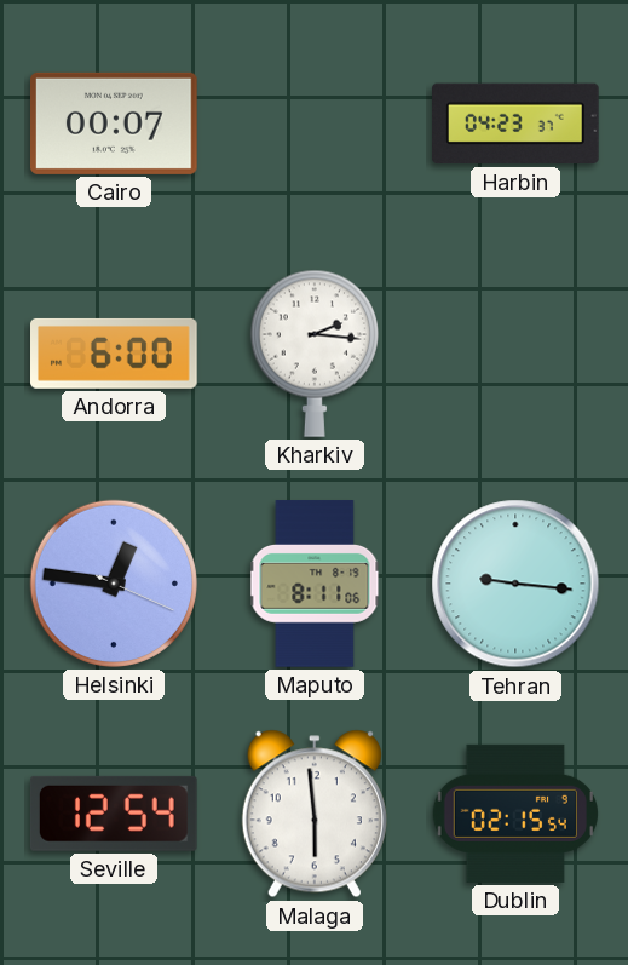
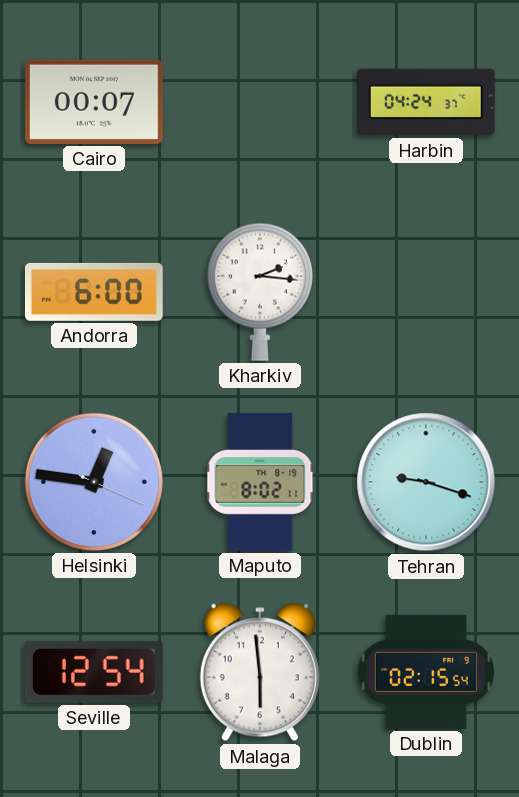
Harbin: 04:23 -> 04:24 (427, 102)
Maputo: 8:11 -> 8:02 (260, 482)
Tehran: 9:16 -> 9:18 (426, 482)
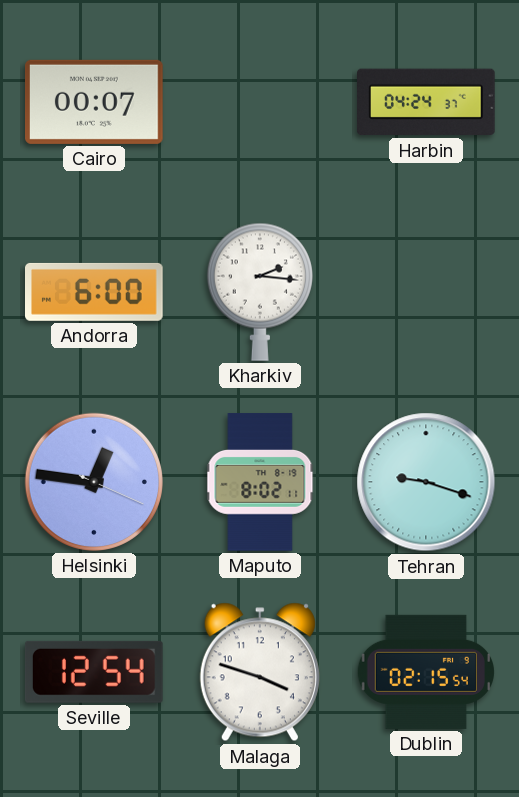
Malaga: 5:59 -> 3:48 (260, 672)
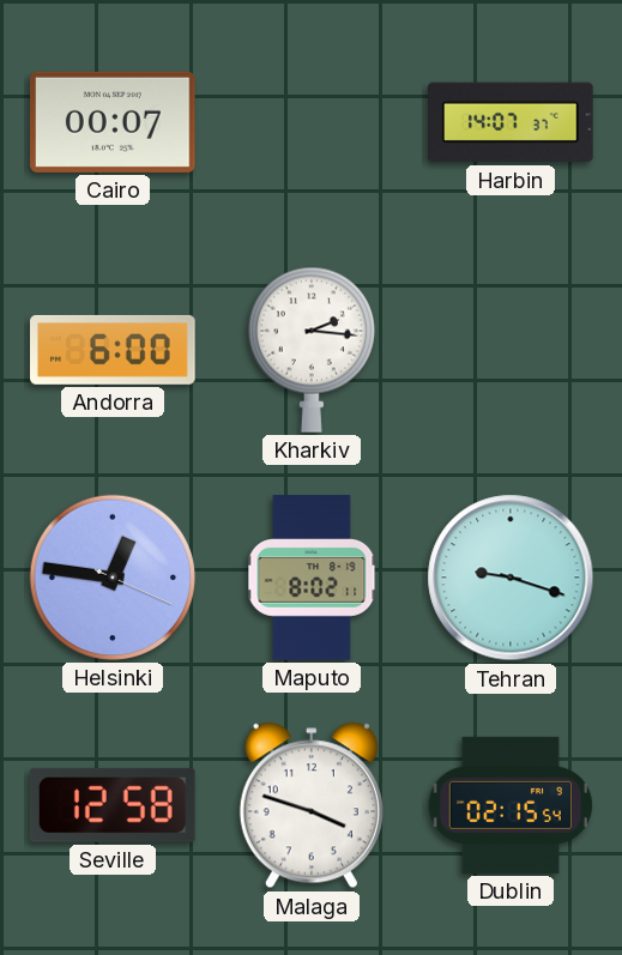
Harbin: 04:24 -> 14:07 (512, 122)
Seville: 12:54 -> 12:58 (113, 805)
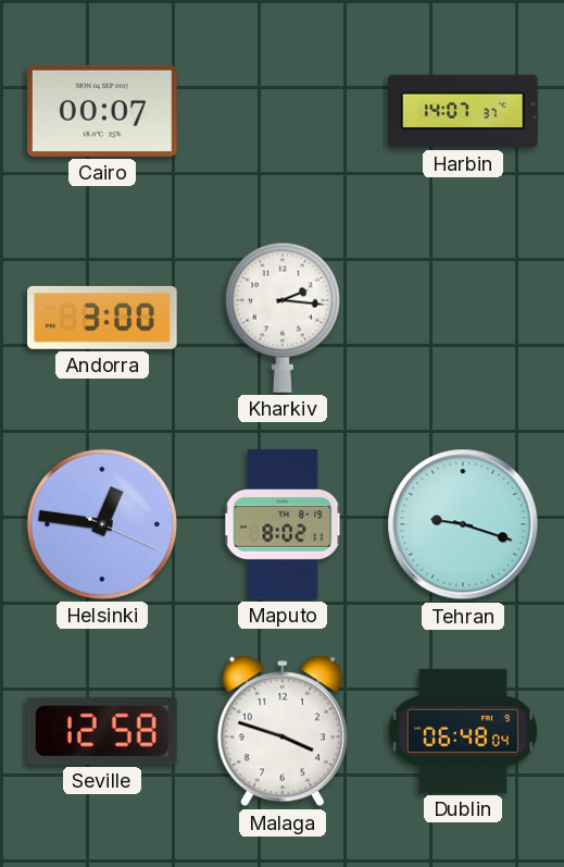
Andorra: 6:00 -> 3:00 (103, 318)
Dublin: 02:15 -> 06:48 (462, 731)
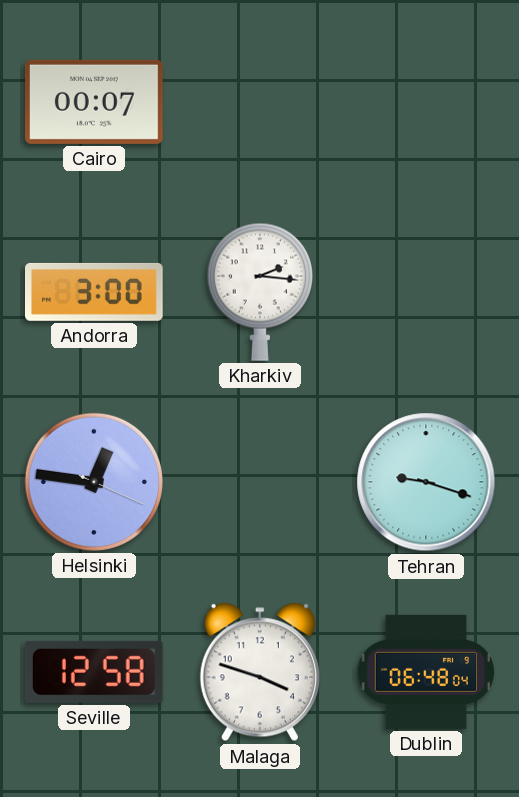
Harbin: 14:07 -> none (464, 111)
Maputo: 8:02 -> none (283, 524)
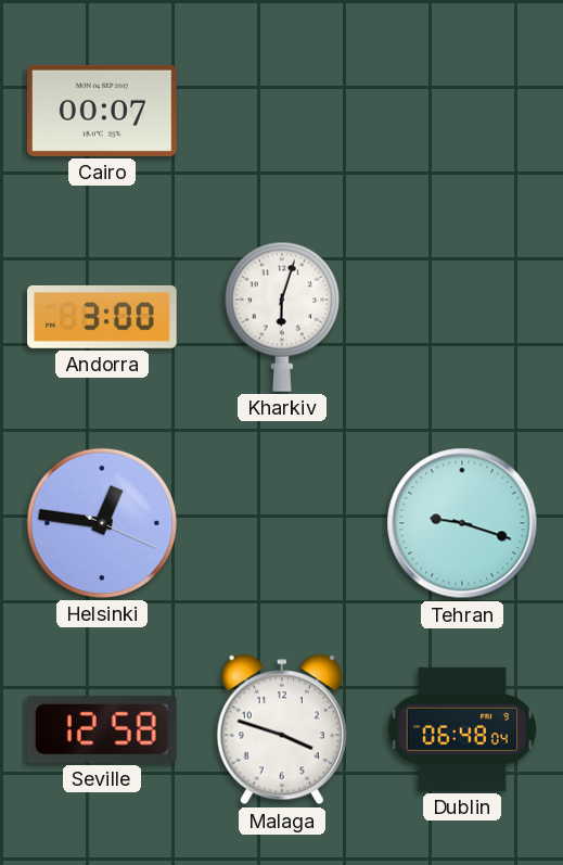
Kharkiv: 2:16 -> 6:03 (282, 317)
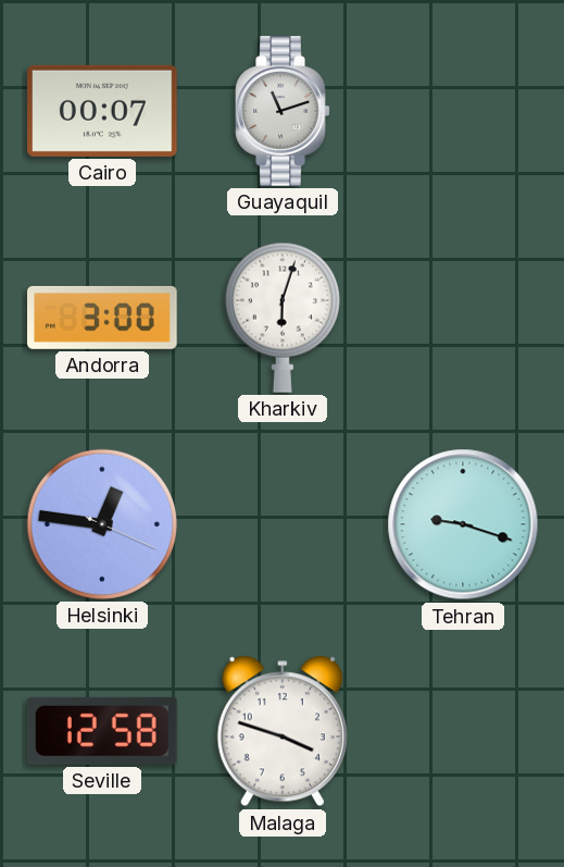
Guayaquil: none -> 11:12 (283, 111)
Dublin: 06:48 -> none (461, 729)
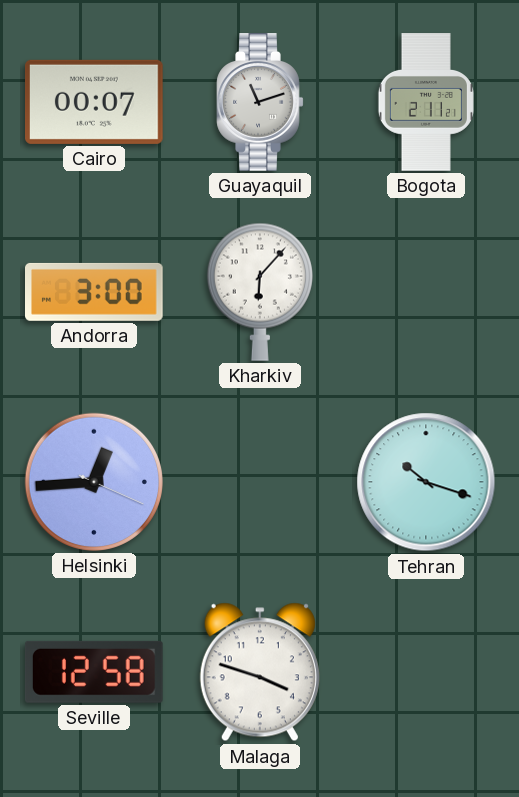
Bogota: none -> 2:11 (426, 102)
Kharkiv: 6:03 -> 6:07 (260, 292)
Helsinki: 12:46 -> 12:44 (94, 482)
Tehran: 9:18 -> 10:18 (426, 482)
